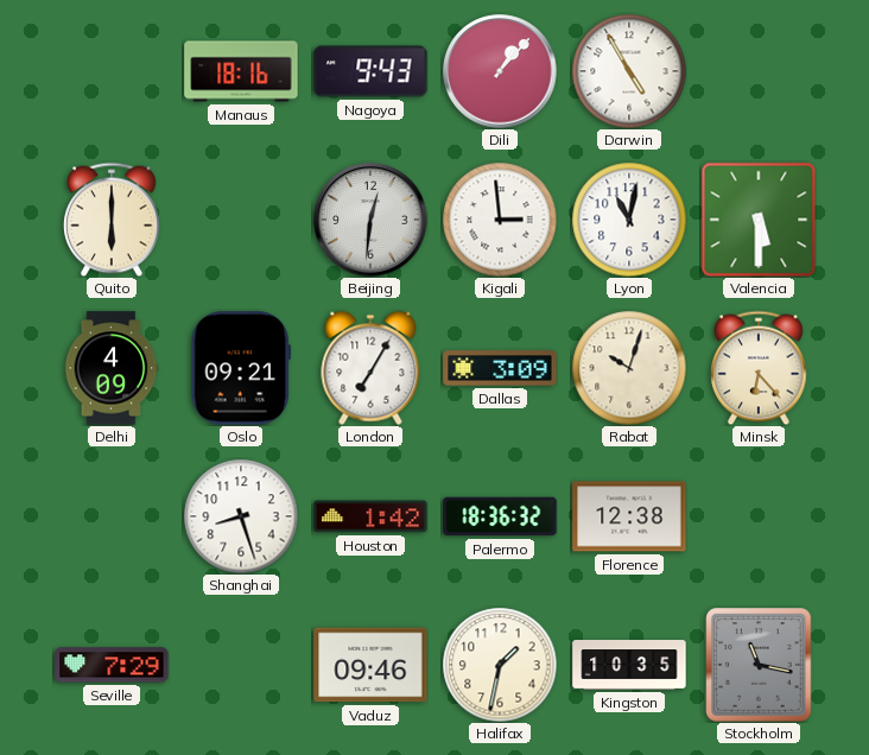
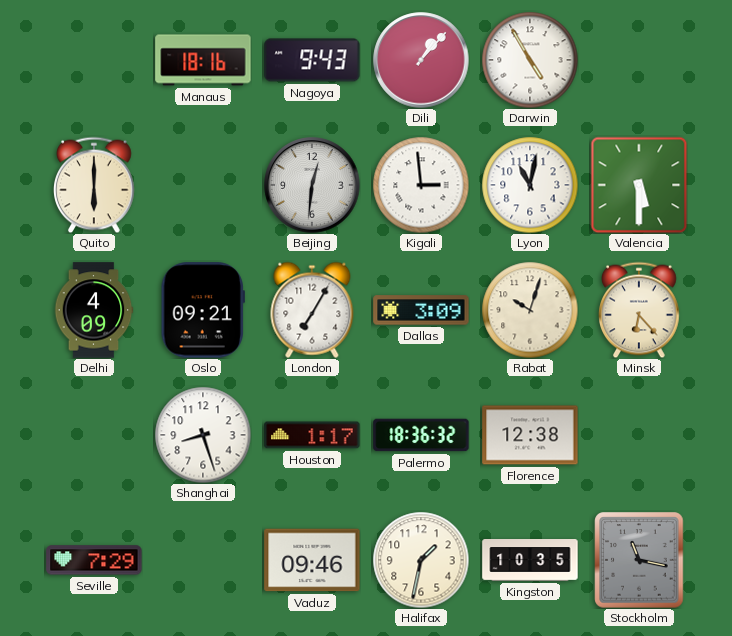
Houston: 1:42 -> 1:17 (312, 435)
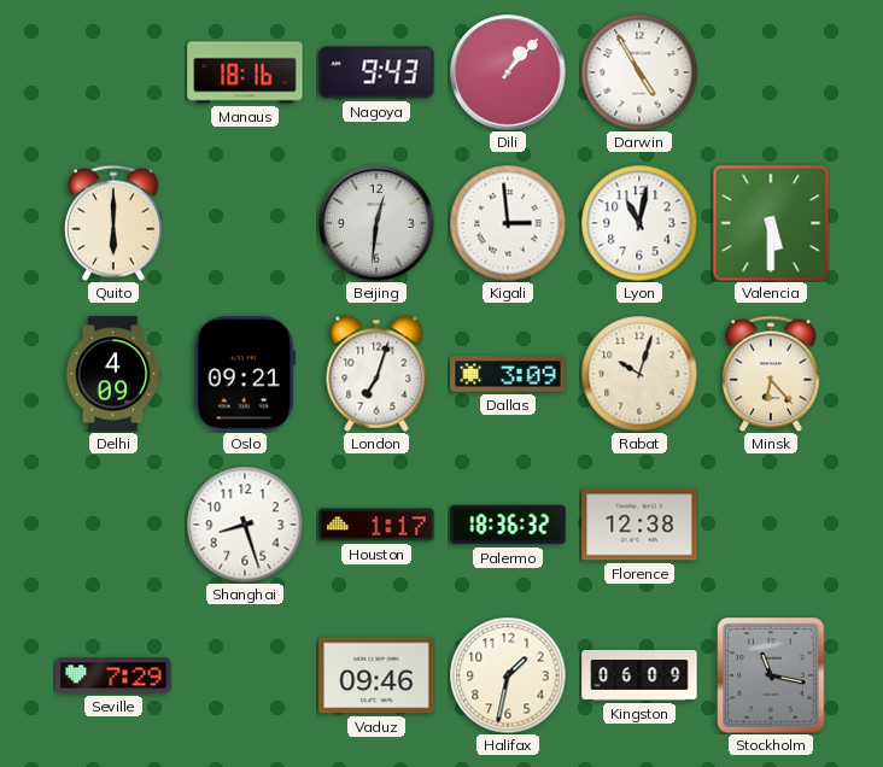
London: 7:05 -> 7:03 (376, 374)
Kingston: 10:35 -> 06:09 (639, 675)
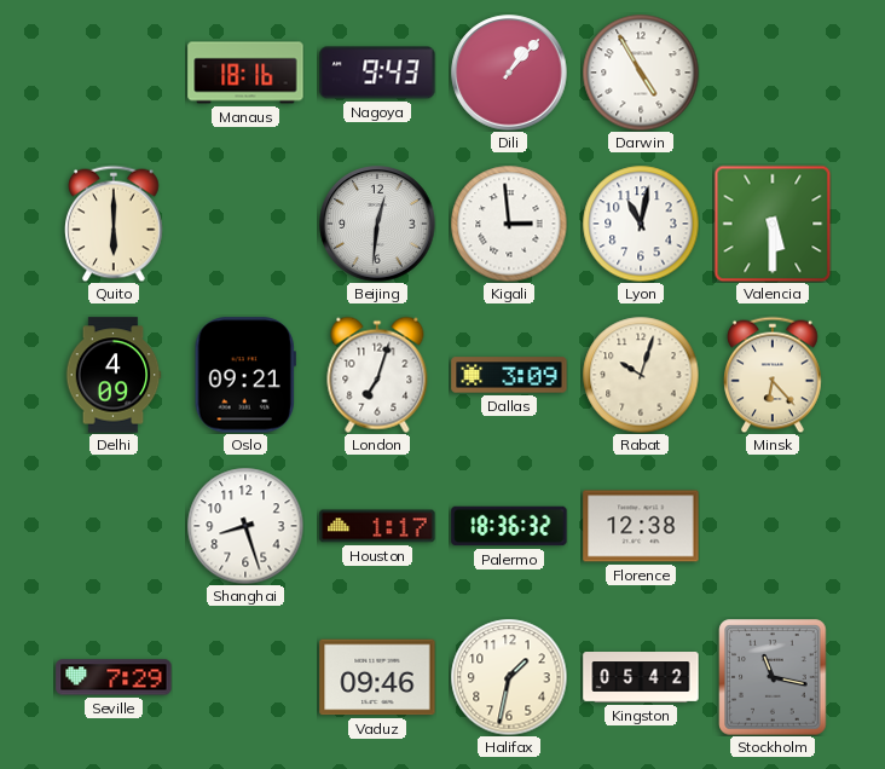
Kingston: 06:09 -> 05:42 (641, 677)
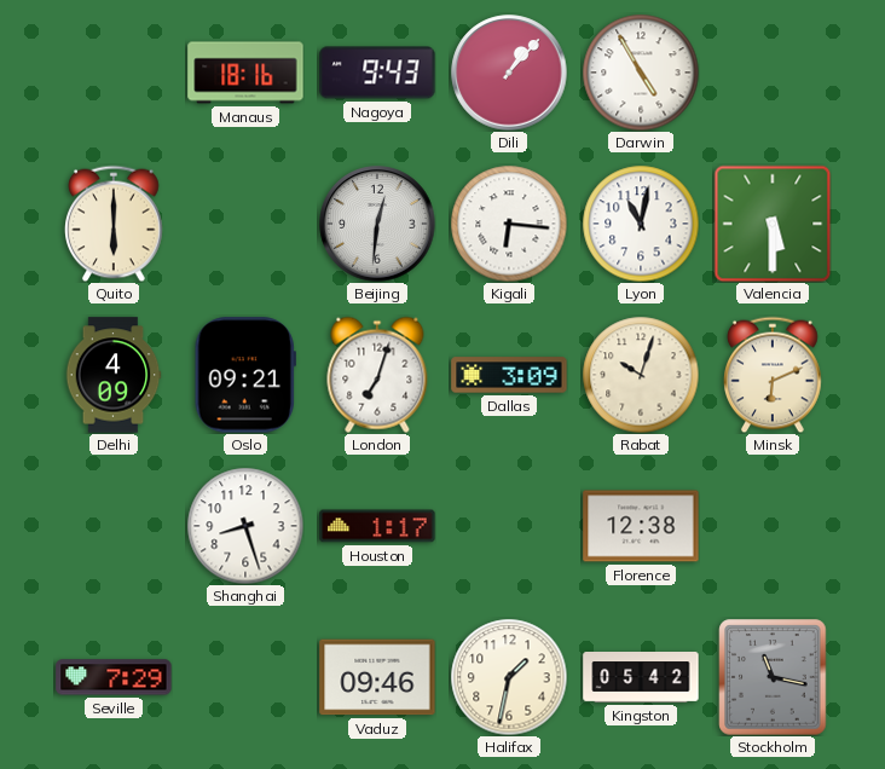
Kigali: 2:59 -> 6:16 (509, 224)
Minsk: 6:23 -> 6:11 (774, 375)
Palermo: 18:36 -> none (509, 526)
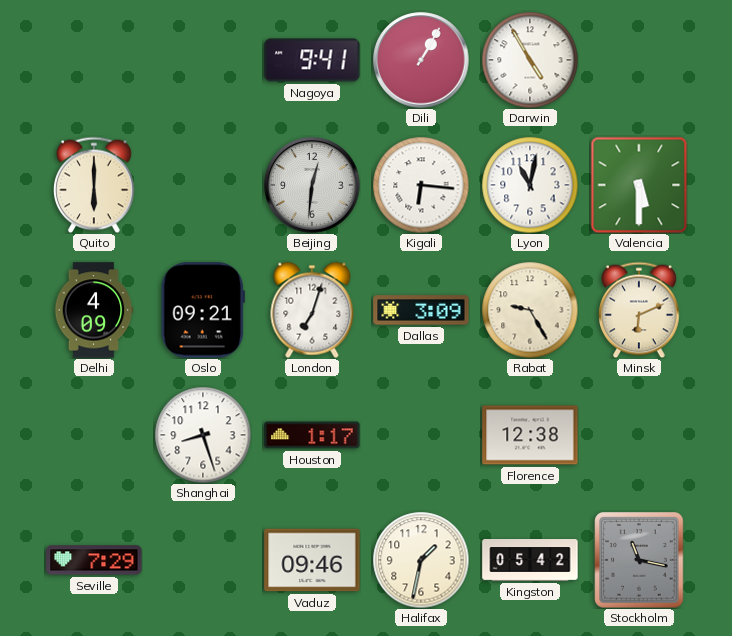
Manaus: 18:16 -> none (245, 73)
Nagoya: 9:43 -> 9:41 (312, 60)
Dili: 1:07 -> 1:05 (421, 60)
Rabat: 10:03 -> 9:25 (530, 310)
